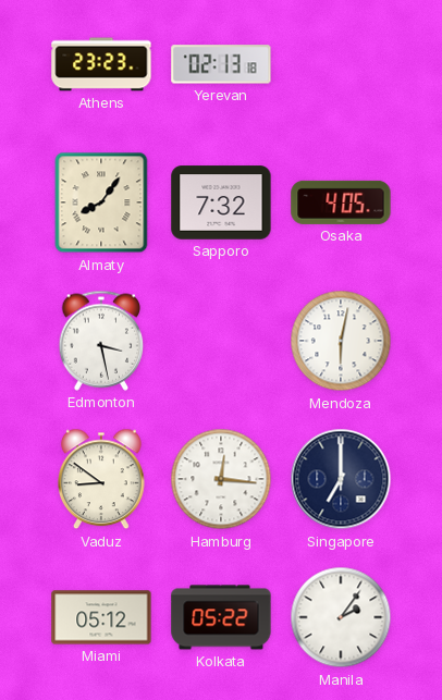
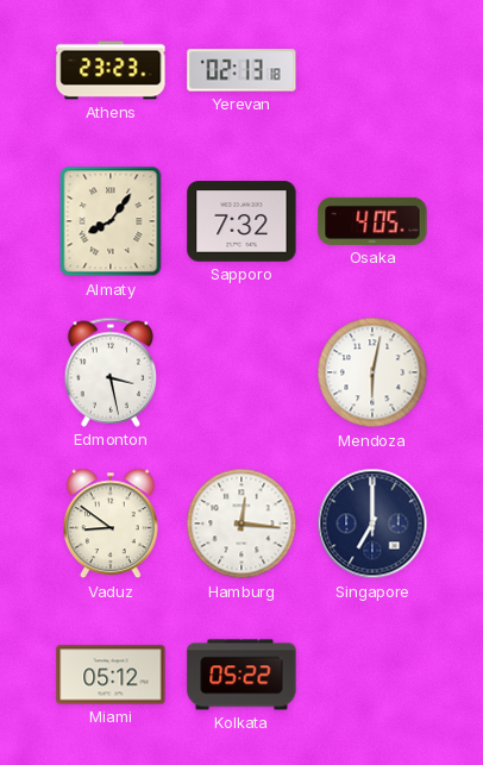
Manila: 2:06 -> none (341, 617)
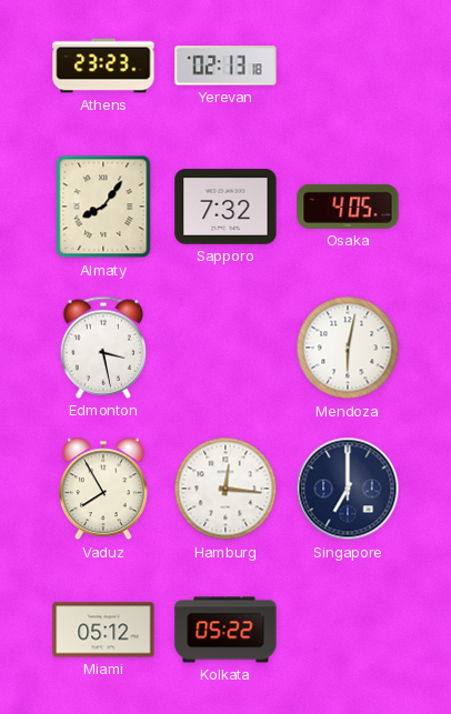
Vaduz: 8:51 -> 7:55 (104, 489)
